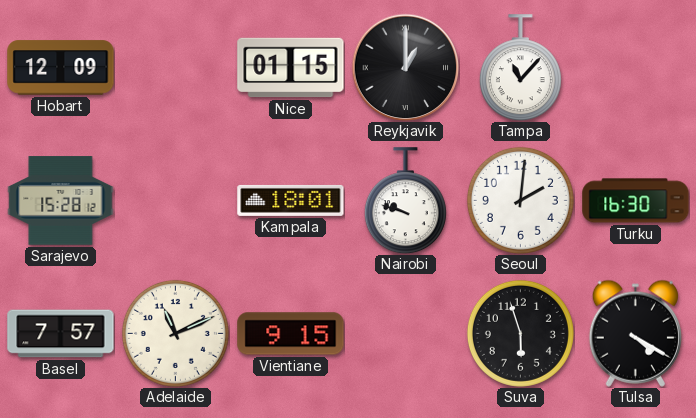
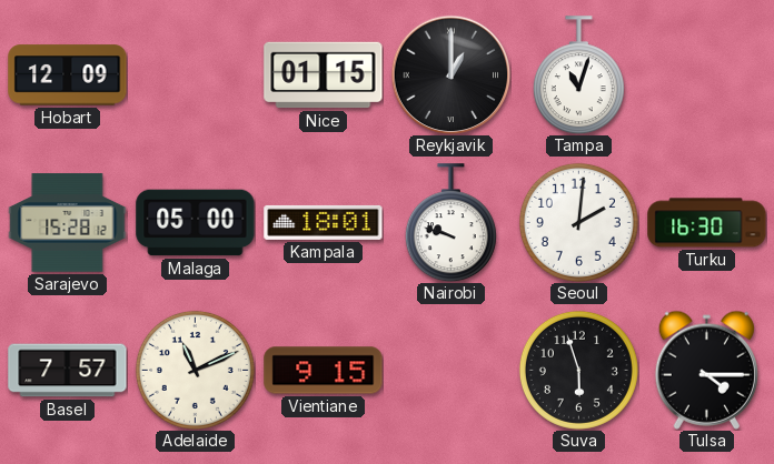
Tampa: 11:07 -> 11:03 (578, 75)
Malaga: none -> 05:00 (196, 223)
Tulsa: 4:20 -> 4:15 (706, 370)
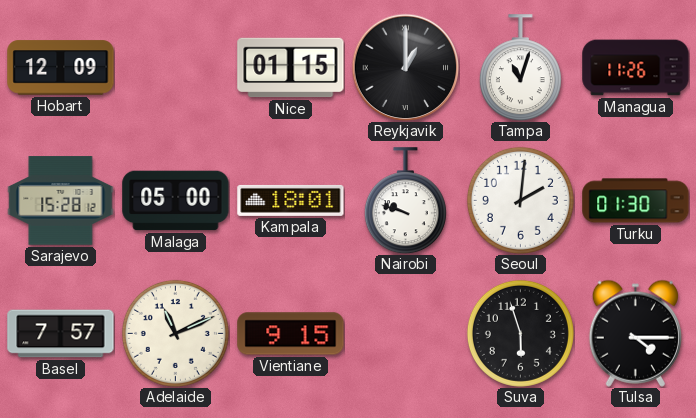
Managua: none -> 11:26 (636, 68)
Turku: 16:30 -> 01:30 (636, 201)
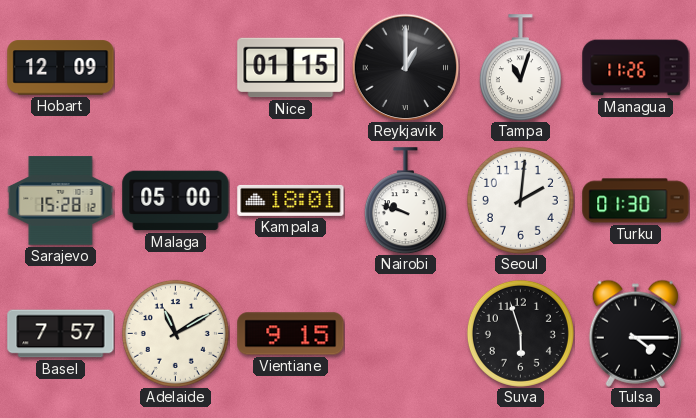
Adelaide: 11:11 -> 11:10 (175, 333)
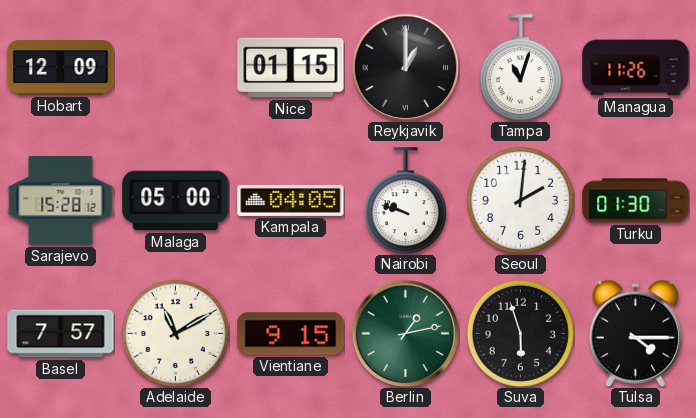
Kampala: 18:01 -> 04:05 (291, 200)
Berlin: none -> 1:13 (405, 333)
